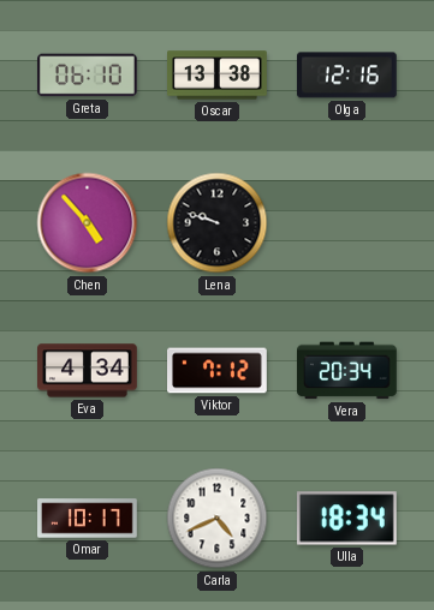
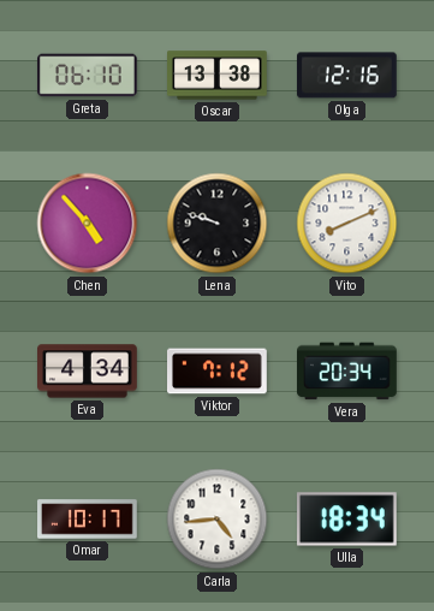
Vito: none -> 8:11 (347, 224)
Carla: 4:41 -> 4:44 (218, 520)
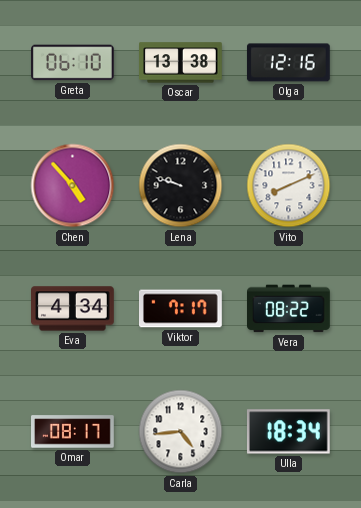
Viktor: 7:12 -> 7:17 (181, 309)
Vera: 20:34 -> 08:22 (289, 309)
Omar: 10:17 -> 08:17 (73, 432)
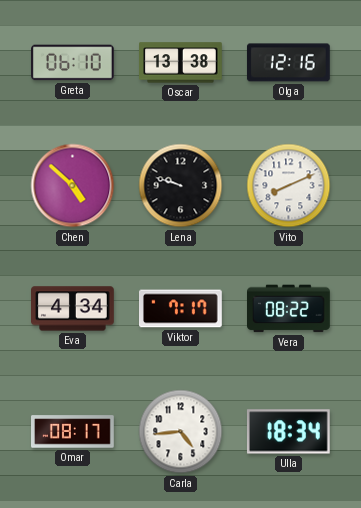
Chen: 4:53 -> 4:52 (73, 186)
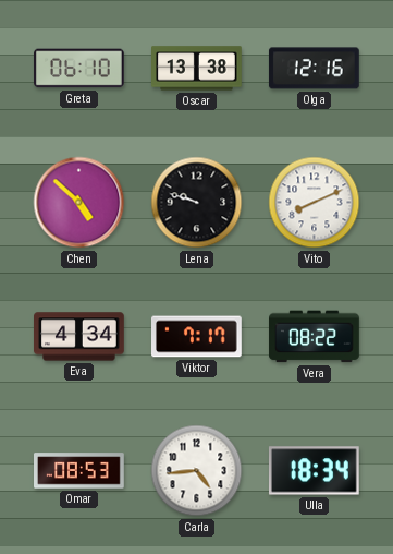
Omar: 08:17 -> 08:53 (79, 471)
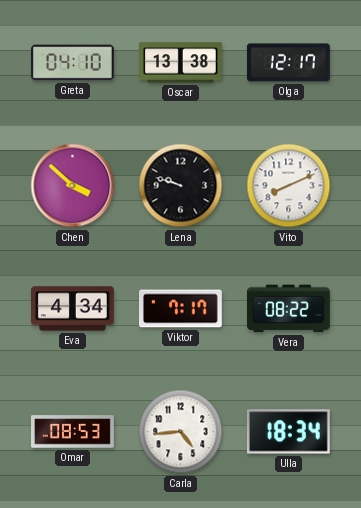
Greta: 06:10 -> 04:10 (73, 63)
Olga: 12:16 -> 12:17 (288, 63)
Chen: 4:52 -> 3:52 (73, 186)
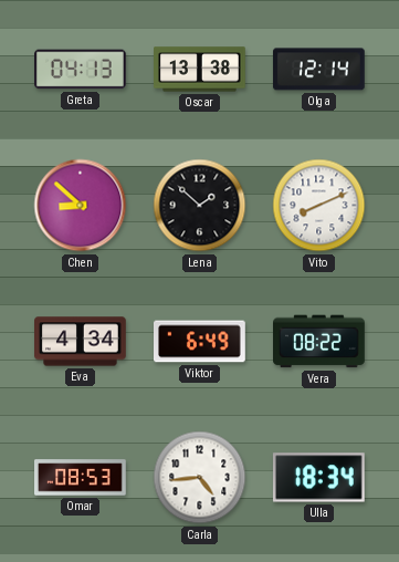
Greta: 04:10 -> 04:13 (81, 70)
Olga: 12:17 -> 12:14 (318, 70)
Chen: 3:52 -> 8:52 (81, 206)
Lena: 9:48 -> 1:52 (200, 206)
Viktor: 7:17 -> 6:49 (200, 342)
